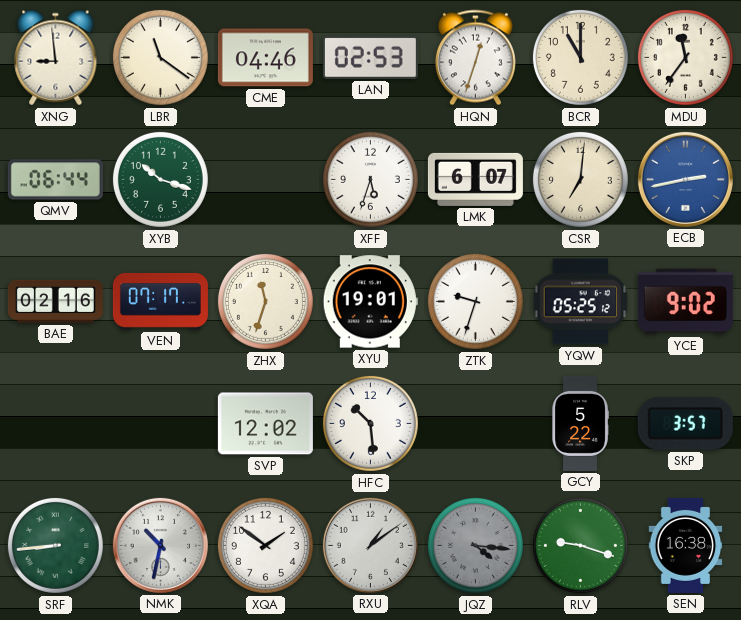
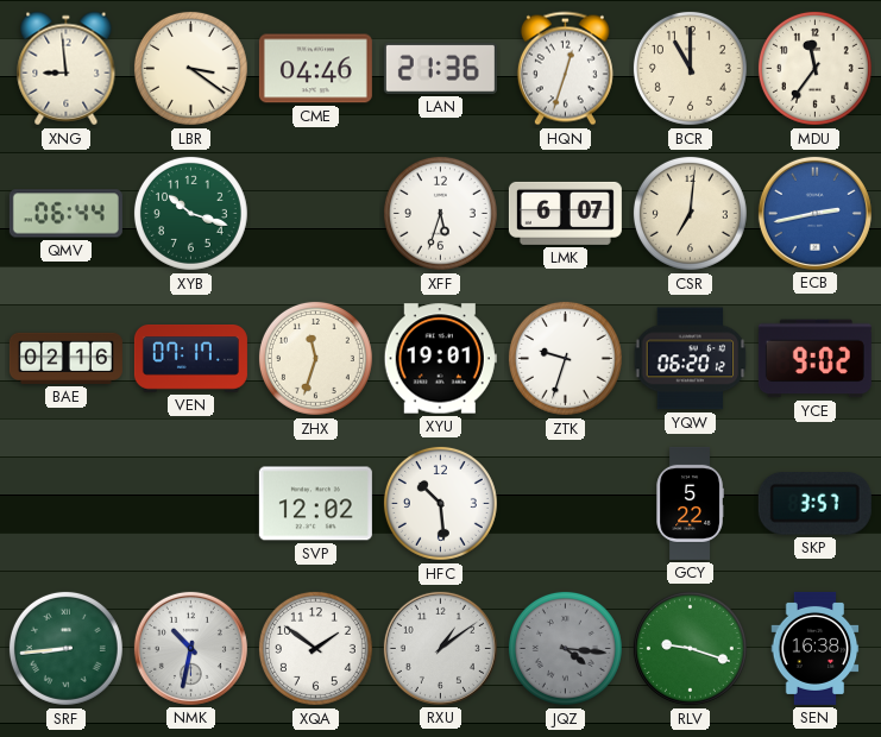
LBR: 11:21 -> 3:21 (190, 68)
LAN: 02:53 -> 21:36 (440, 68)
YQW: 05:25 -> 06:20 (691, 359)
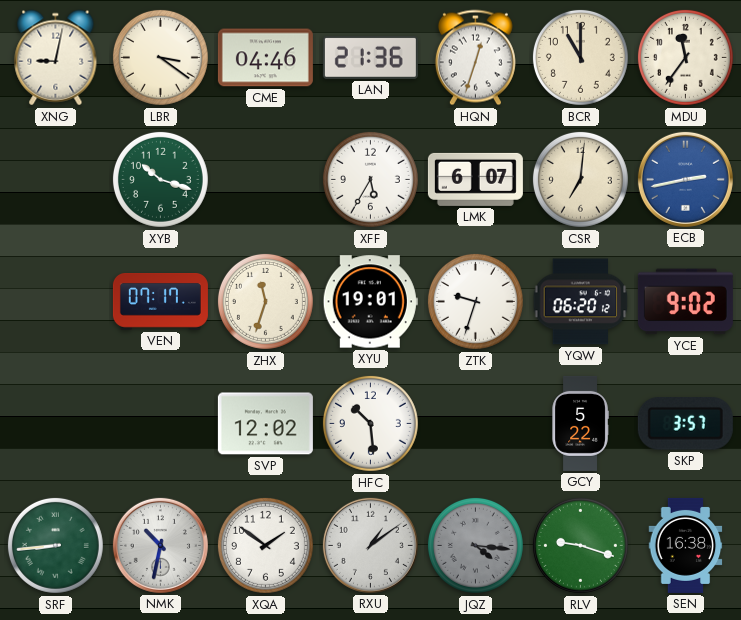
XNG: 8:59 -> 9:02 (56, 58)
QMV: 06:44 -> none (65, 214)
XFF: 5:33 -> 5:35 (370, 179)
BAE: 02:16 -> none (65, 358)
